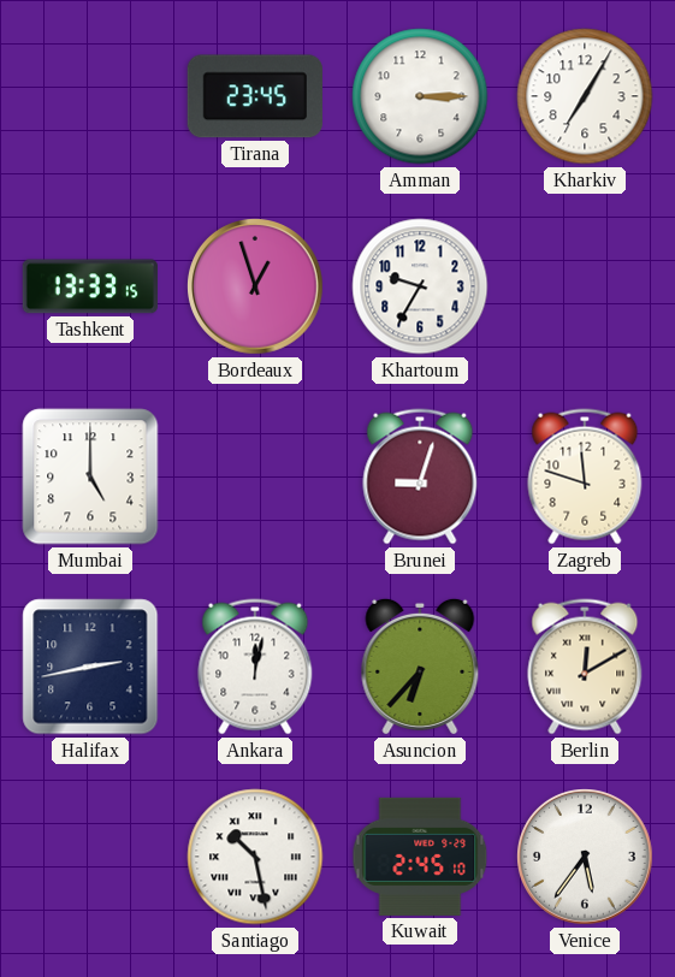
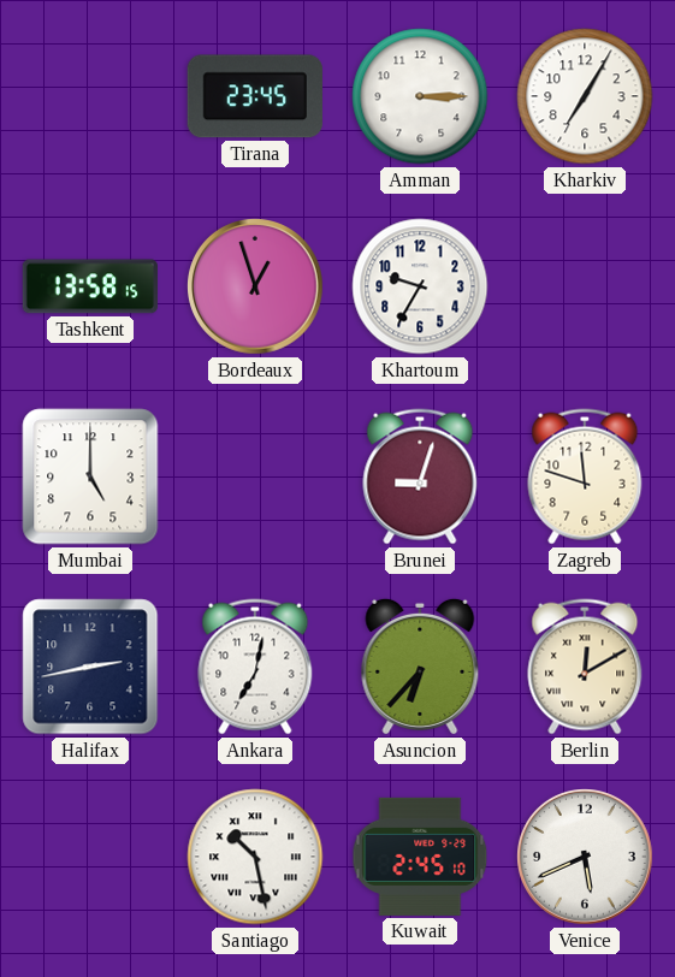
Tashkent: 13:33 -> 13:58 (90, 286)
Ankara: 12:02 -> 7:02 (255, 667)
Venice: 5:36 -> 5:41 (586, 858)
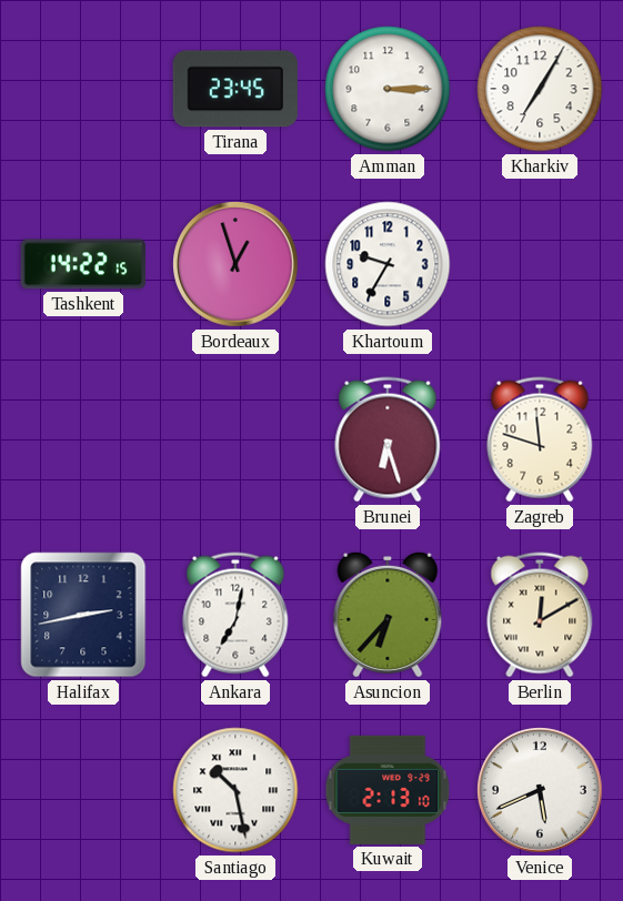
Tashkent: 13:58 -> 14:22 (83, 264)
Mumbai: 5:00 -> none (90, 476)
Brunei: 9:03 -> 6:27 (388, 439)
Kuwait: 2:45 -> 2:13 (388, 790)
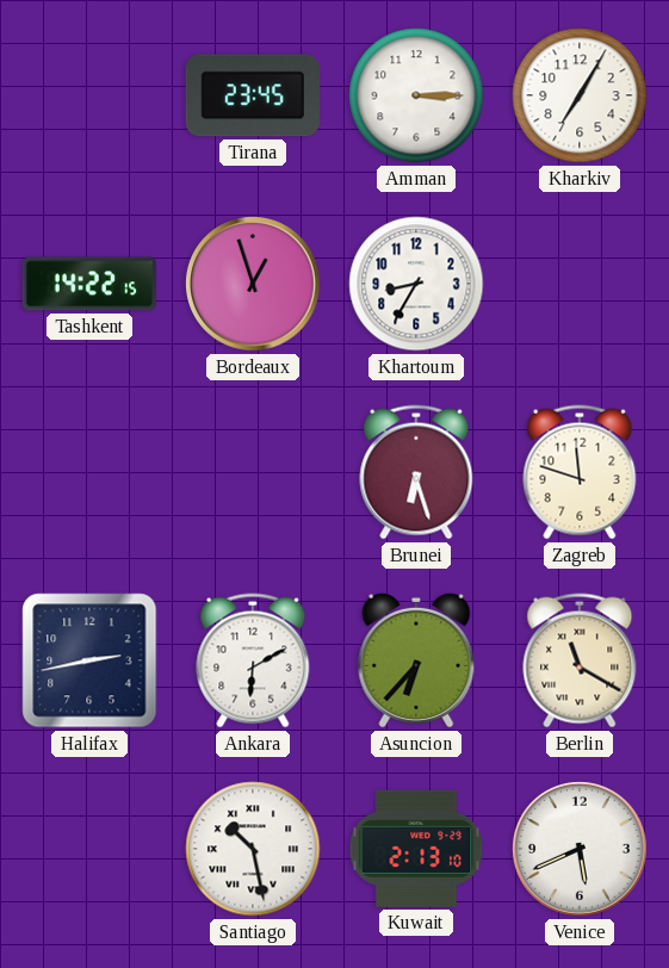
Khartoum: 9:35 -> 8:35 (416, 284)
Ankara: 7:02 -> 6:10 (253, 660)
Berlin: 12:10 -> 11:20 (580, 660)
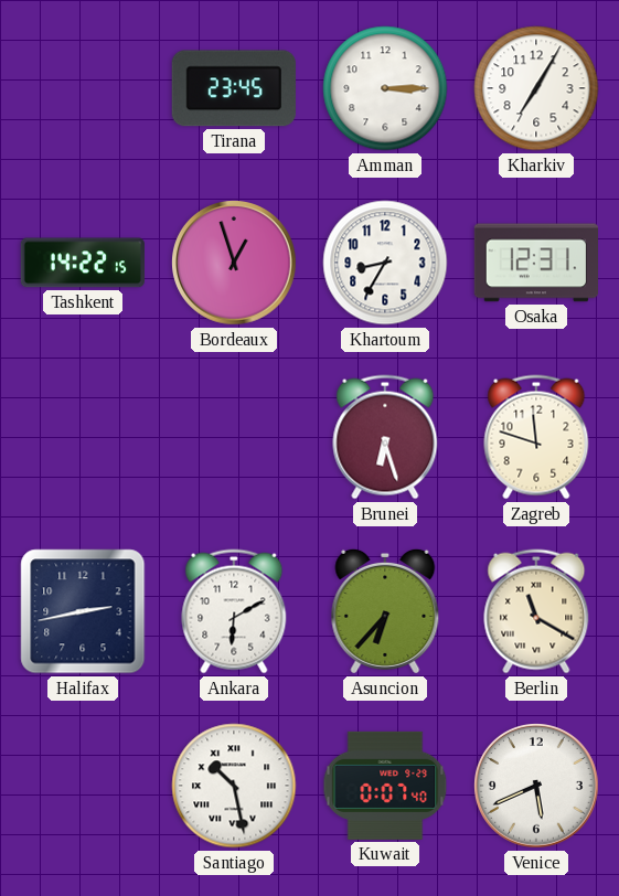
Osaka: none -> 12:31 (535, 263)
Kuwait: 2:13 -> 0:07 (385, 786)
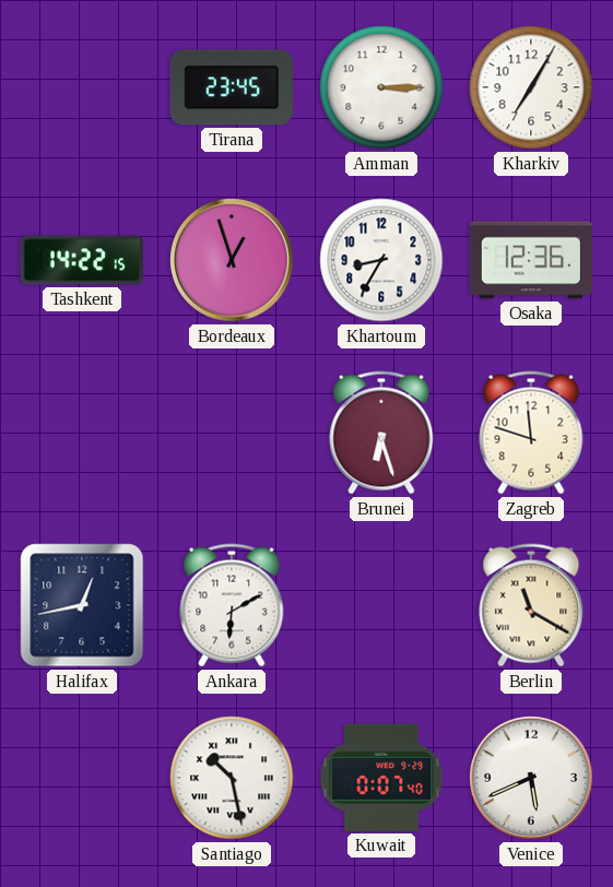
Osaka: 12:31 -> 12:36 (530, 260)
Halifax: 2:43 -> 12:43 (82, 605)
Asuncion: 6:37 -> none (385, 611)
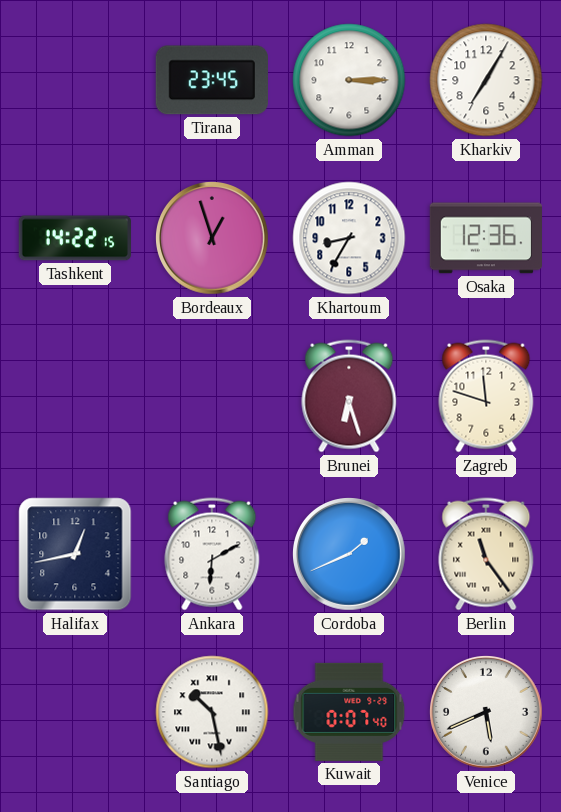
Cordoba: none -> 1:41 (350, 555)
Berlin: 11:20 -> 11:24 (486, 554)
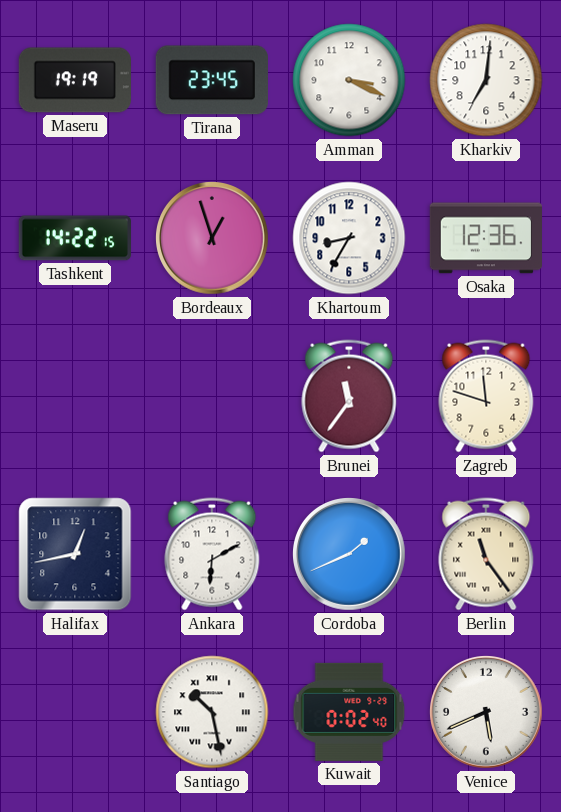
Maseru: none -> 19:19 (75, 80)
Amman: 3:15 -> 3:19 (349, 80)
Kharkiv: 7:05 -> 7:01 (486, 80)
Brunei: 6:27 -> 11:36 (349, 396)
Kuwait: 0:07 -> 0:02 (349, 712)
